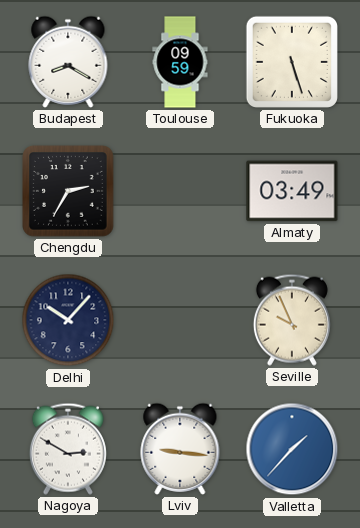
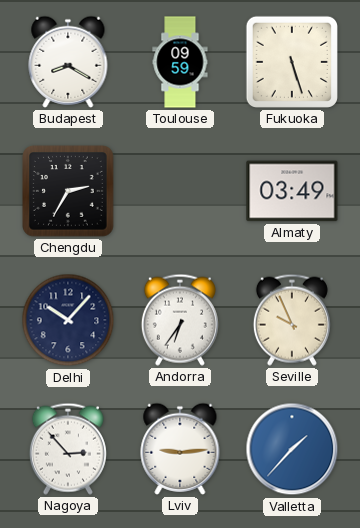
Andorra: none -> 6:36 (180, 320)
Nagoya: 2:50 -> 2:53 (68, 449)
Lviv: 9:16 -> 9:14 (180, 449)
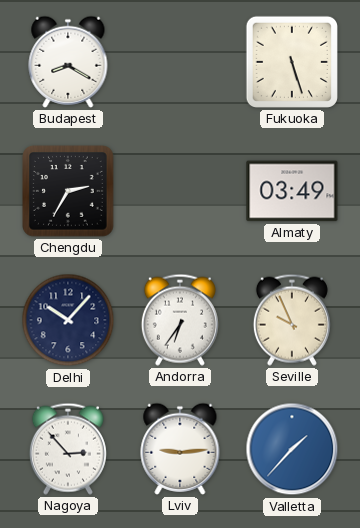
Toulouse: 09:59 -> none (180, 62)
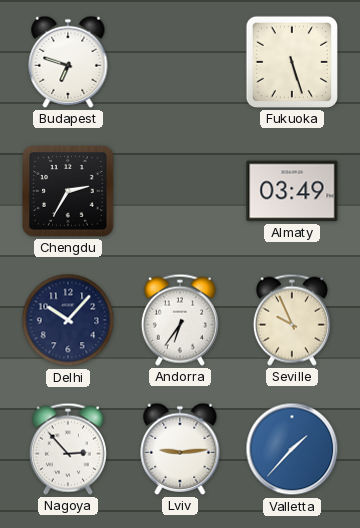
Budapest: 8:20 -> 6:48 (68, 62)
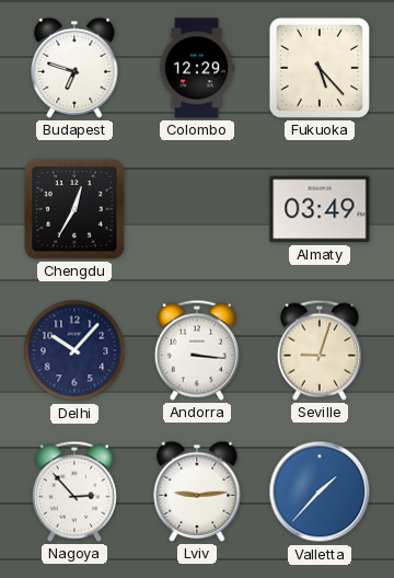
Colombo: none -> 12:29 (197, 68)
Fukuoka: 5:27 -> 5:23 (320, 68)
Chengdu: 2:35 -> 12:35 (74, 209)
Andorra: 6:36 -> 3:16 (197, 350)
Seville: 9:56 -> 9:03 (320, 350)
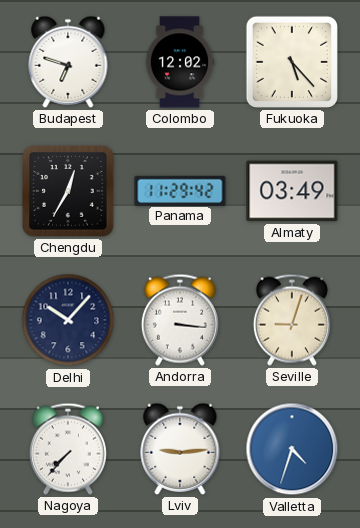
Colombo: 12:29 -> 12:02 (180, 62)
Panama: none -> 11:29 (180, 190)
Nagoya: 2:53 -> 7:37 (68, 449)
Valletta: 1:37 -> 4:33 (292, 449)
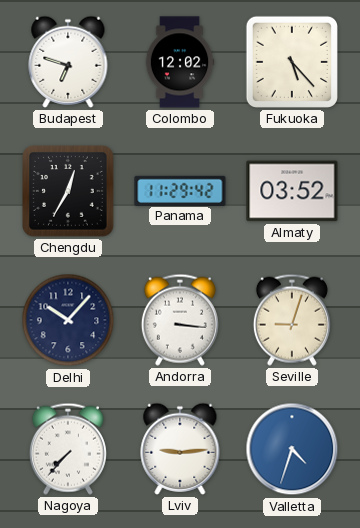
Almaty: 03:49 -> 03:52 (292, 191)
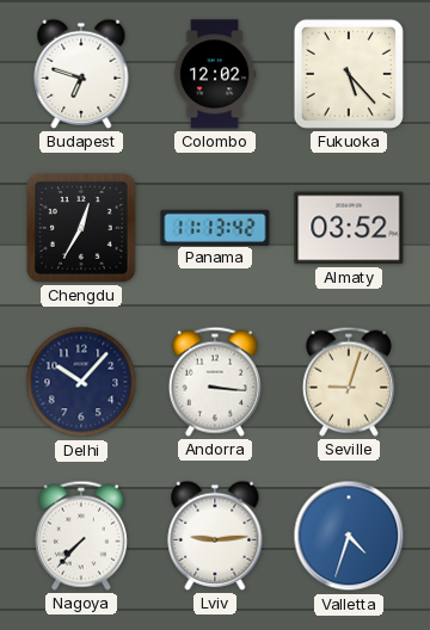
Panama: 11:29 -> 11:13 (215, 227)
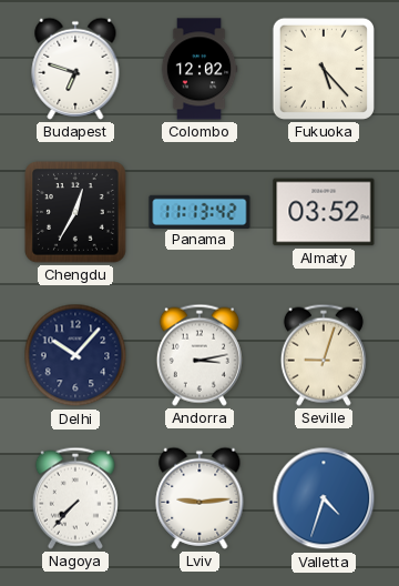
Andorra: 3:16 -> 3:13 (199, 355)
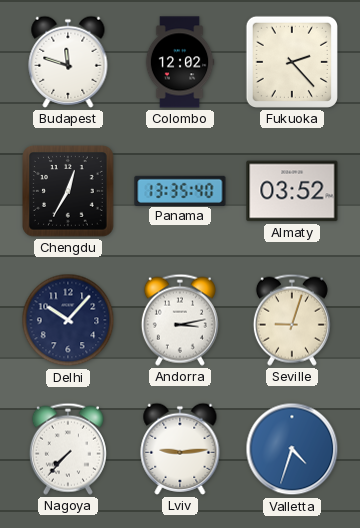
Budapest: 6:48 -> 11:48 (68, 62)
Fukuoka: 5:23 -> 2:23 (292, 62)
Panama: 11:13 -> 13:35 (180, 190)
